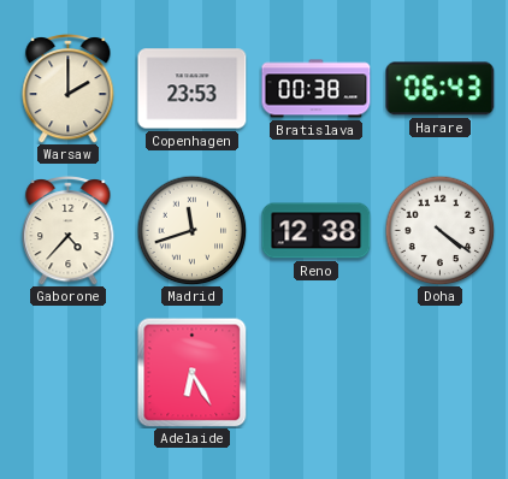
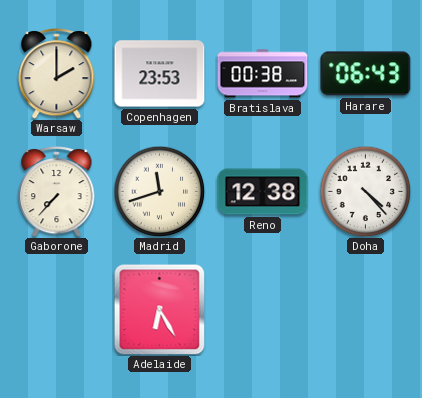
Gaborone: 4:37 -> 7:37 (57, 192)
Doha: 4:21 -> 4:23 (365, 191)
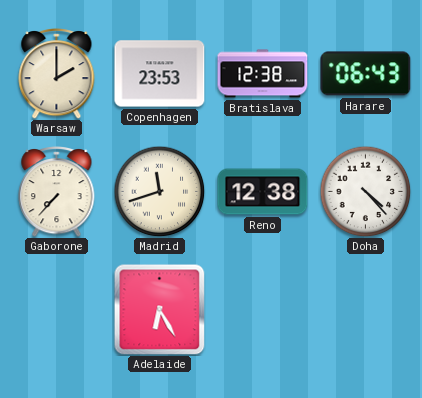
Bratislava: 00:38 -> 12:38 (263, 74)
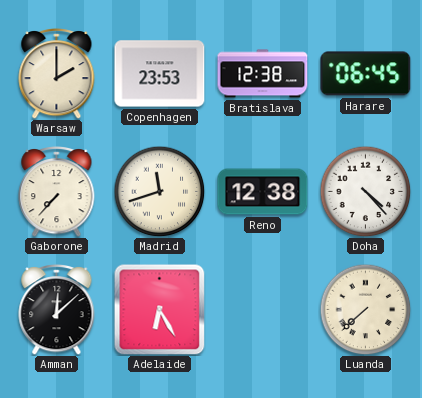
Harare: 06:43 -> 06:45 (366, 74)
Amman: none -> 12:08 (57, 310)
Luanda: none -> 7:38 (365, 309)
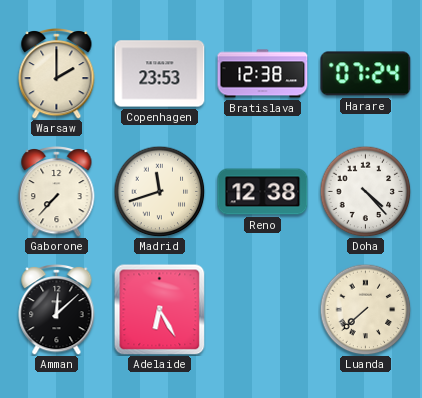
Harare: 06:45 -> 07:24 (366, 74)
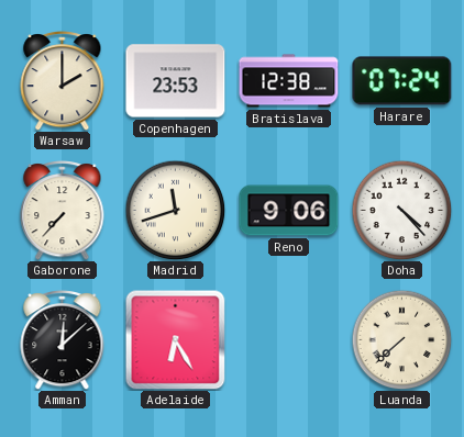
Reno: 12:38 -> 9:06 (289, 211)
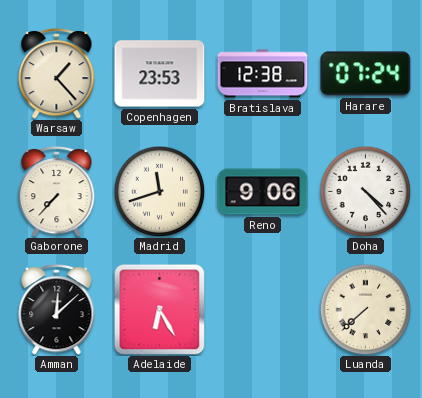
Warsaw: 2:00 -> 1:23 (57, 74)
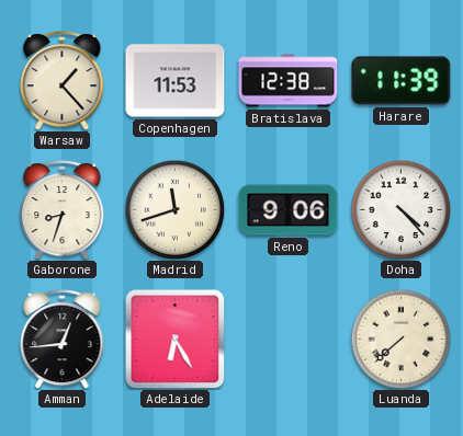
Copenhagen: 23:53 -> 11:53 (176, 81)
Harare: 07:24 -> 11:39 (402, 81)
Gaborone: 7:37 -> 8:33 (63, 210)
Amman: 12:08 -> 12:44 (63, 340)
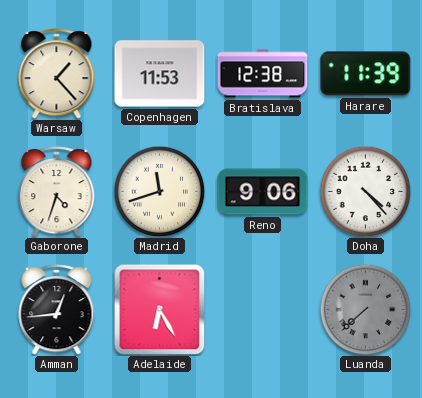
Gaborone: 8:33 -> 4:33 (57, 192)
Luanda dial: cream -> grey (365, 309)
